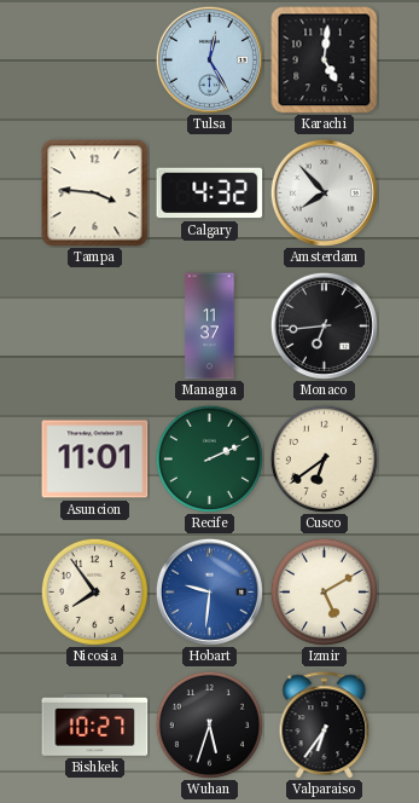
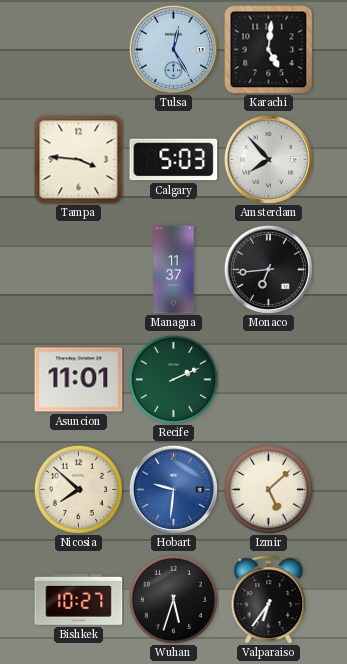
Calgary: 4:32 -> 5:03 (174, 160)
Cusco: 6:39 -> none (324, 458)
Nicosia: 7:54 -> 7:52 (78, 489)
Izmir: 5:10 -> 5:08 (268, 489)
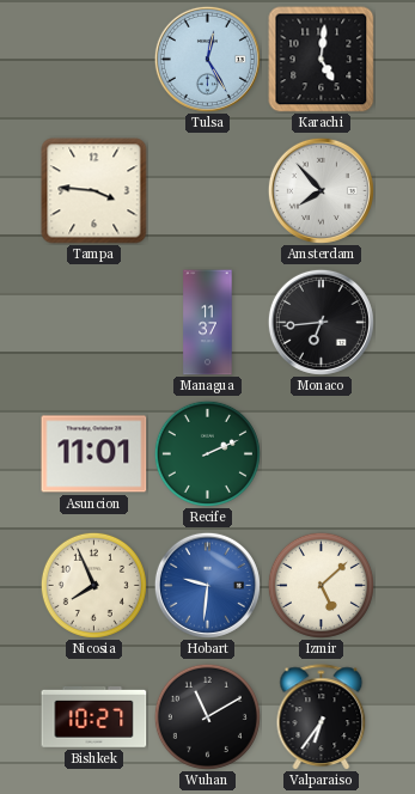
Calgary: 5:03 -> none (174, 160)
Nicosia: 7:52 -> 7:56 (93, 585)
Wuhan: 5:33 -> 11:10 (207, 716)
